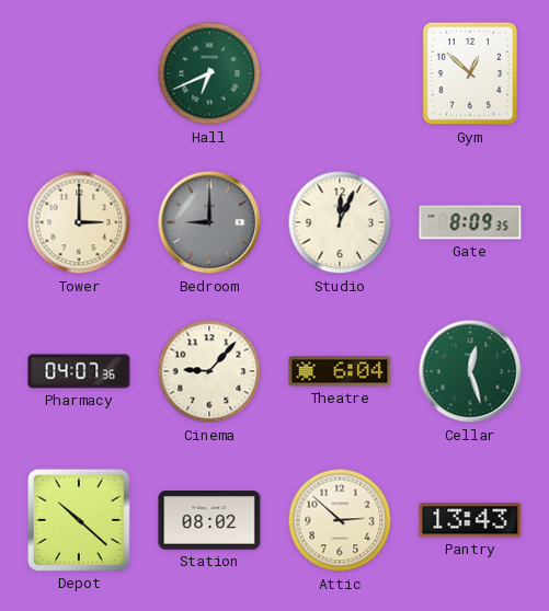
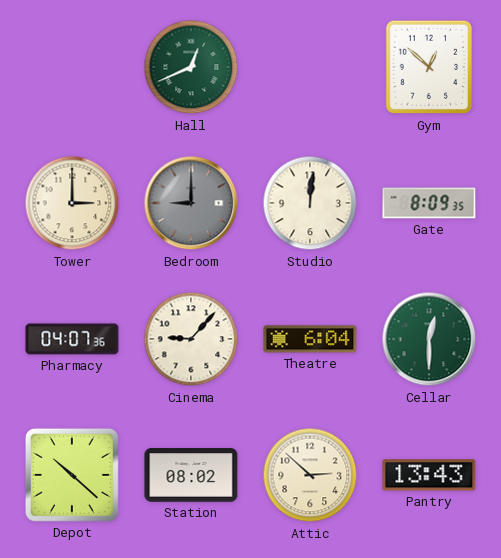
Hall: 6:41 -> 12:41 (191, 67)
Studio: 12:04 -> 12:01 (310, 203)
Cellar: 12:27 -> 12:30 (429, 339)
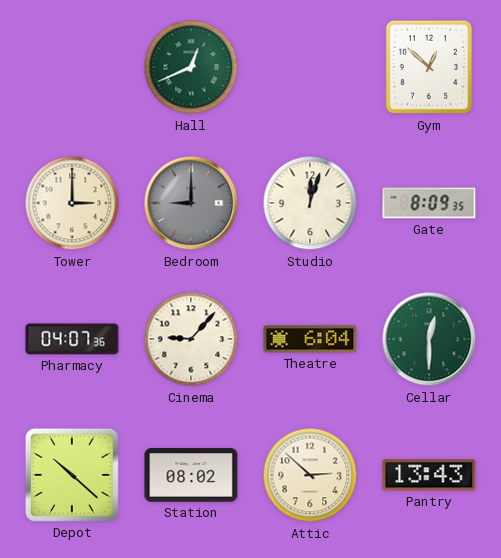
Studio: 12:01 -> 12:03 (310, 203)
